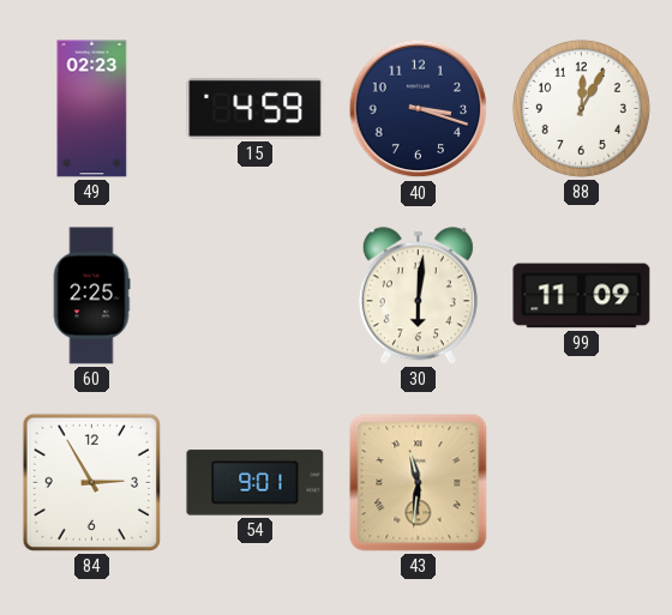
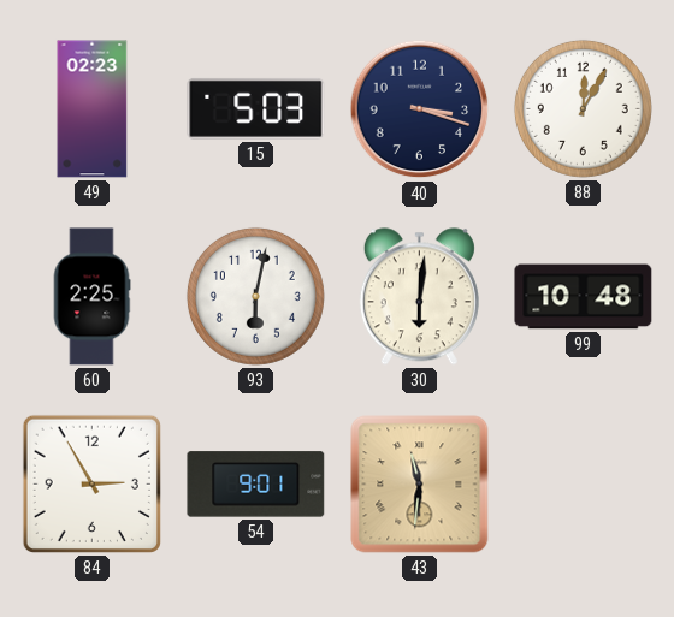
15: 4:59 -> 5:03 (256, 108)
93: none -> 6:02 (255, 296)
99: 11:09 -> 10:48 (584, 297)
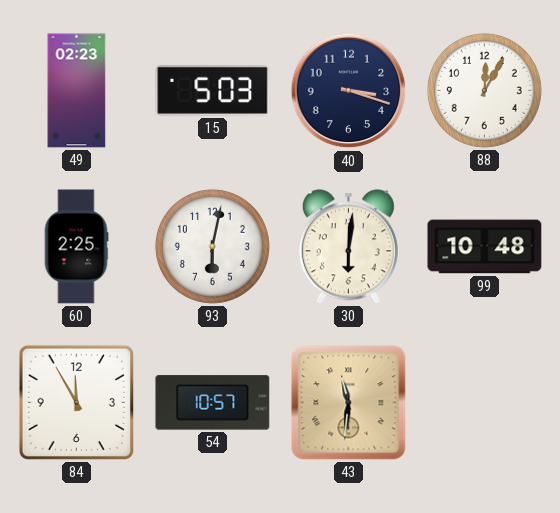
84: 2:55 -> 11:55 (76, 402)
54: 9:01 -> 10:57 (213, 403)
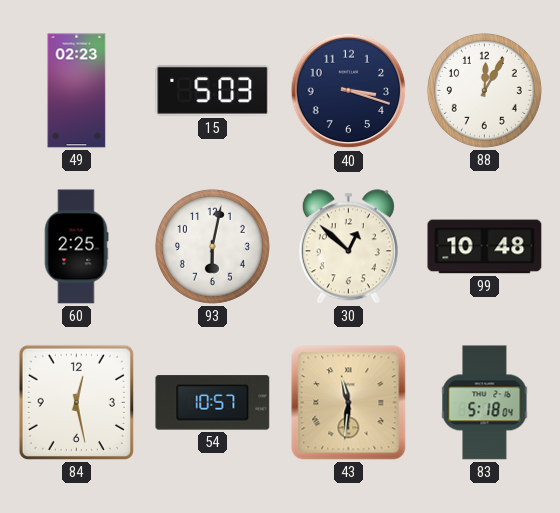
30: 6:01 -> 12:52 (348, 247)
84: 11:55 -> 12:28 (76, 402)
83: none -> 5:18 (485, 403)
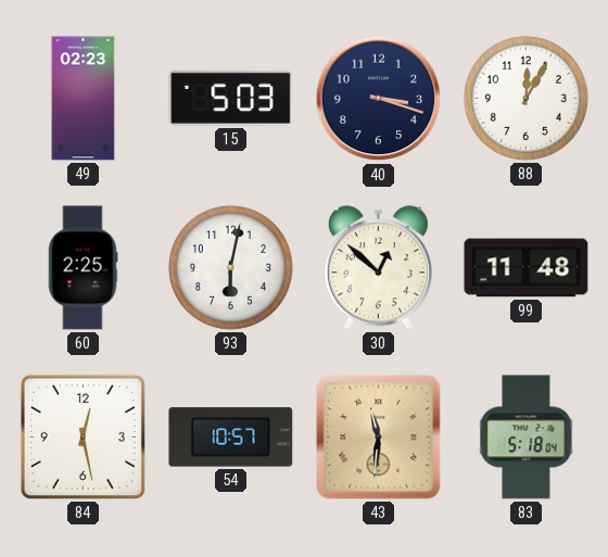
99: 10:48 -> 11:48 (527, 268)
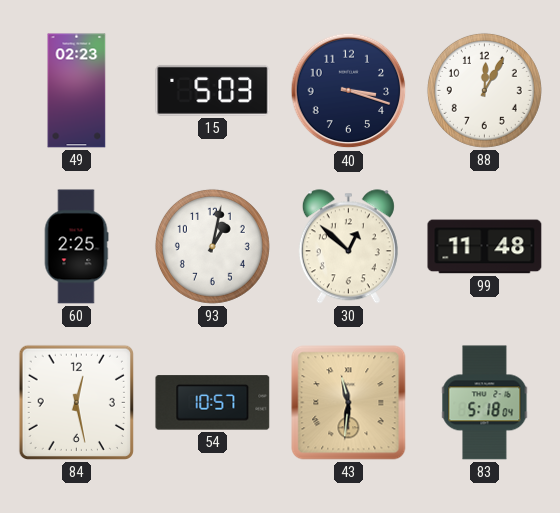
93: 6:02 -> 1:02 (212, 246)
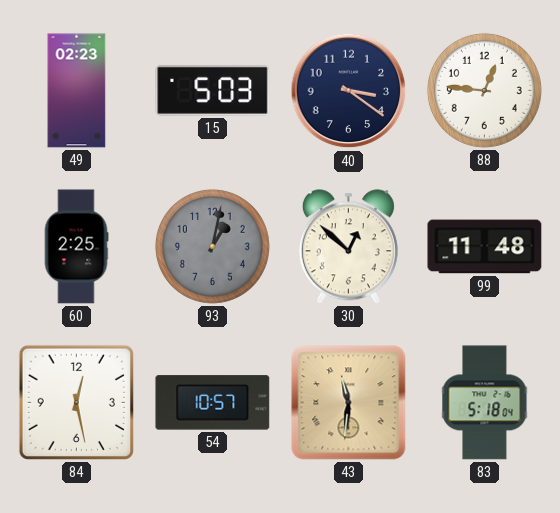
40: 3:18 -> 3:21 (349, 91)
88: 12:05 -> 12:46 (484, 90)
93 dial: white -> grey (212, 246)
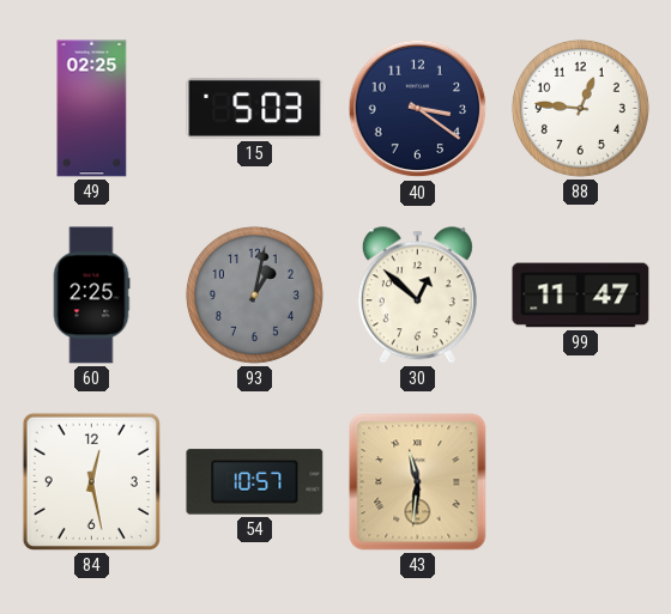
49: 02:23 -> 02:25 (92, 109)
99: 11:48 -> 11:47 (581, 296)
83: 5:18 -> none (485, 403)
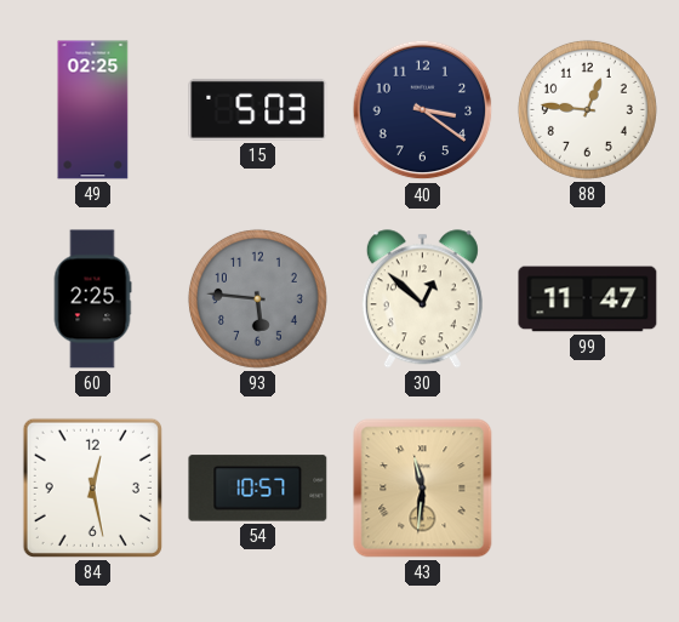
93: 1:02 -> 5:46 (257, 298)
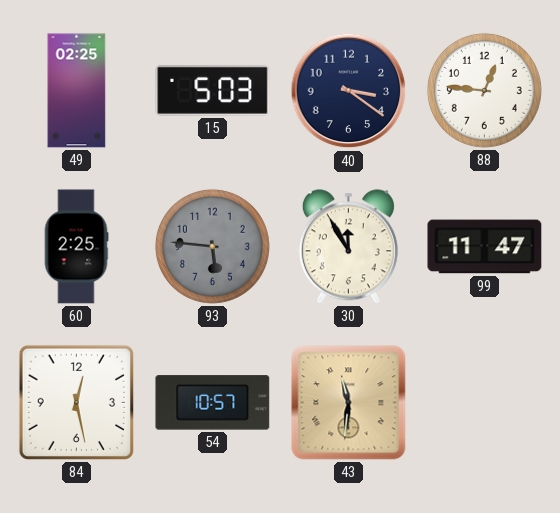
30: 12:52 -> 11:55 (348, 247)
